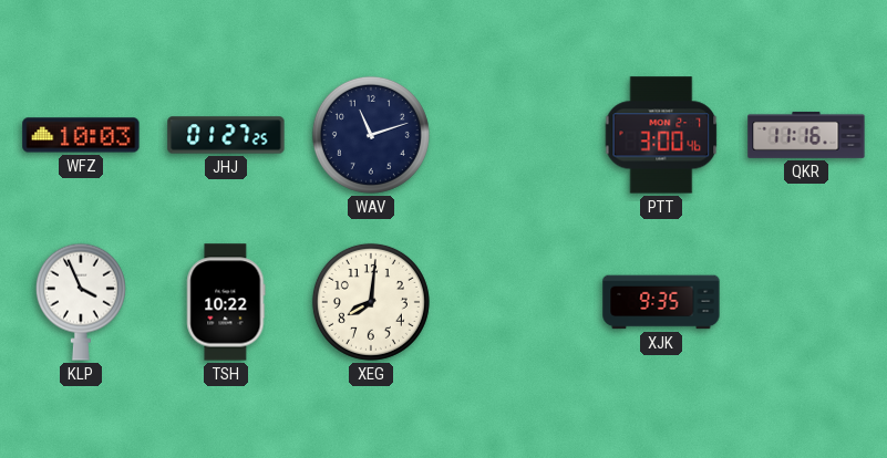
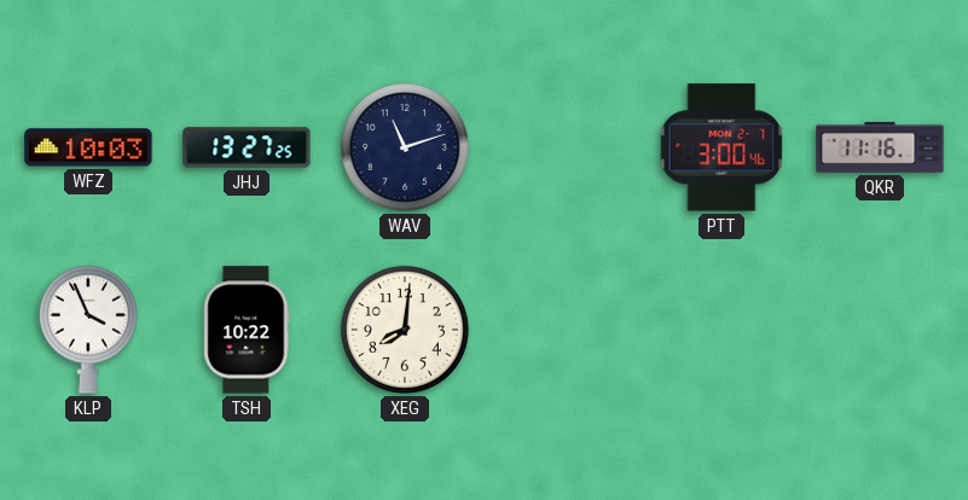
JHJ: 01:27 -> 13:27 (247, 147)
XJK: 9:35 -> none (661, 302)
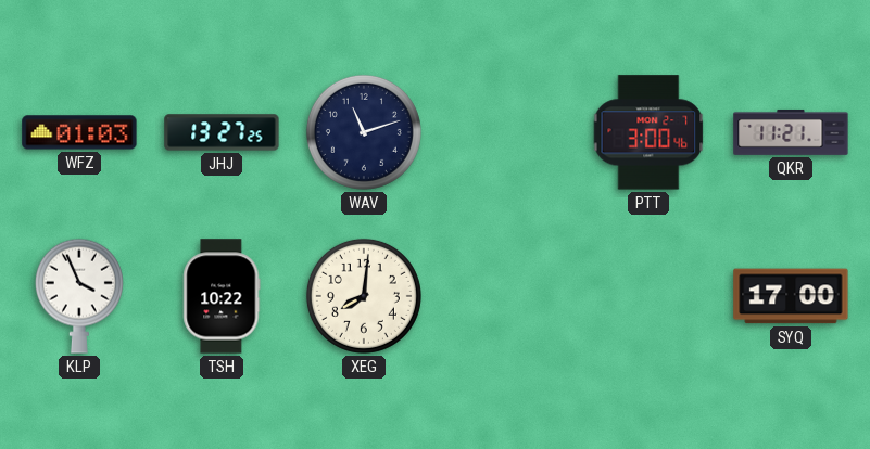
WFZ: 10:03 -> 01:03 (79, 132)
QKR: 11:16 -> 11:21 (791, 132)
SYQ: none -> 17:00 (791, 296)
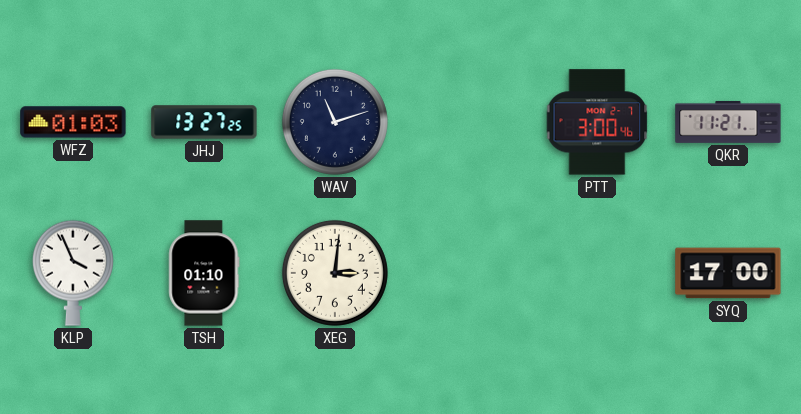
TSH: 10:22 -> 01:10 (204, 273)
XEG: 8:01 -> 3:01 (335, 273)
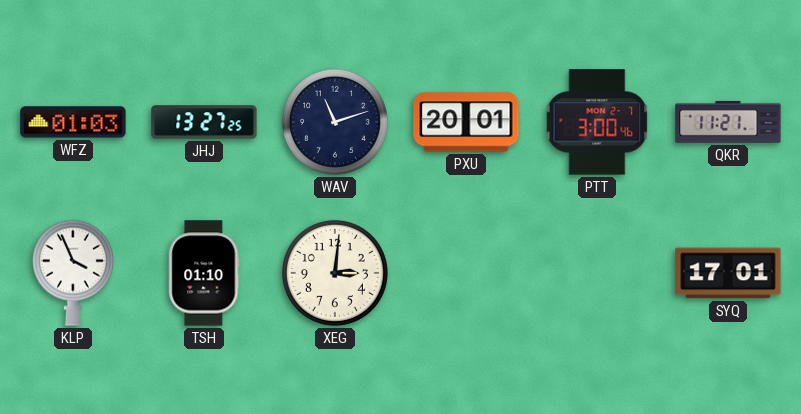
PXU: none -> 20:01 (466, 122)
SYQ: 17:00 -> 17:01 (728, 273)
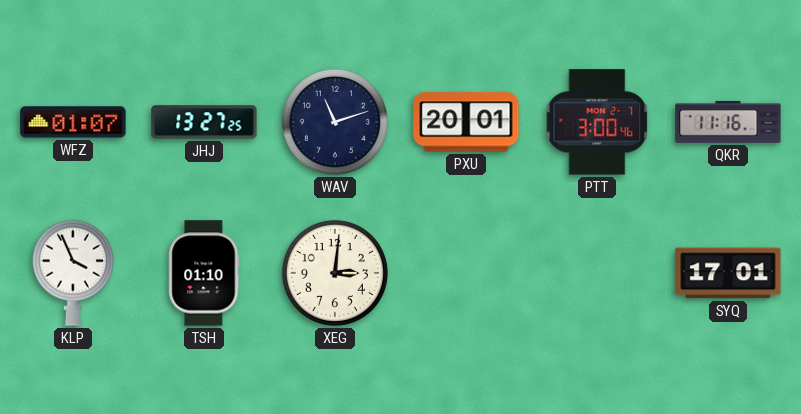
WFZ: 01:03 -> 01:07 (73, 122)
QKR: 11:21 -> 11:16 (728, 122)
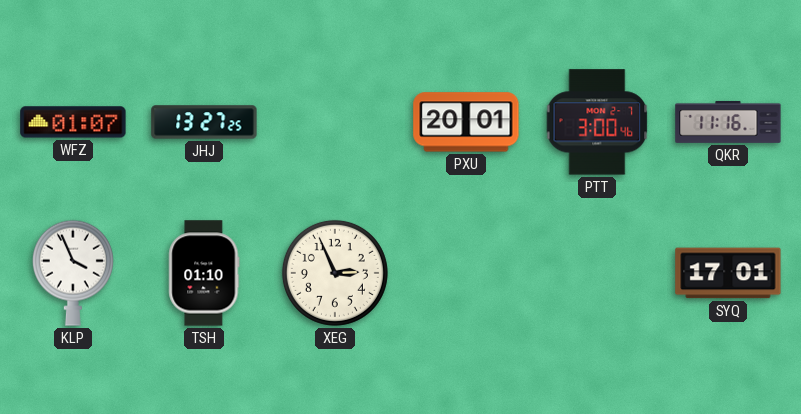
WAV: 11:12 -> none (335, 122)
XEG: 3:01 -> 2:56 (335, 273)
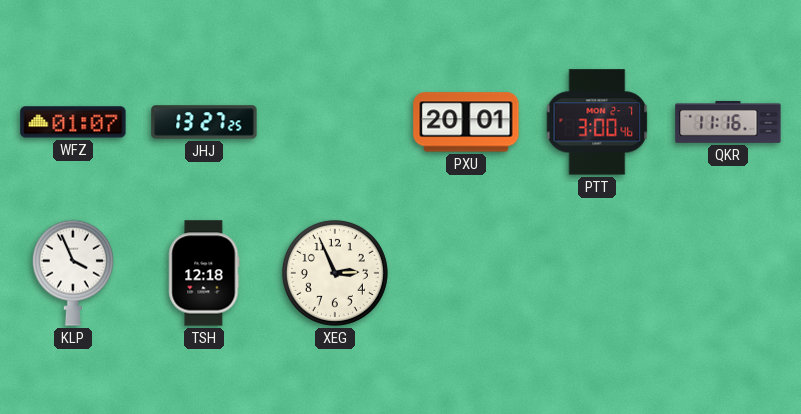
TSH: 01:10 -> 12:18 (204, 273)
SYQ: 17:01 -> none (728, 273)
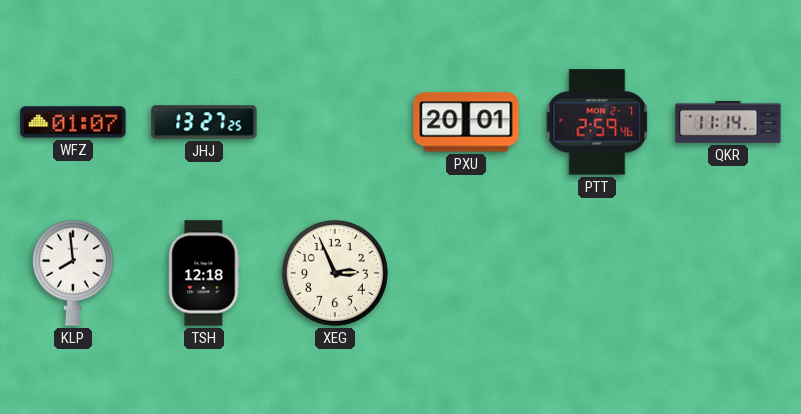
PTT: 3:00 -> 2:59 (597, 122)
QKR: 11:16 -> 11:14 (728, 122)
KLP: 3:56 -> 7:59 (73, 273)
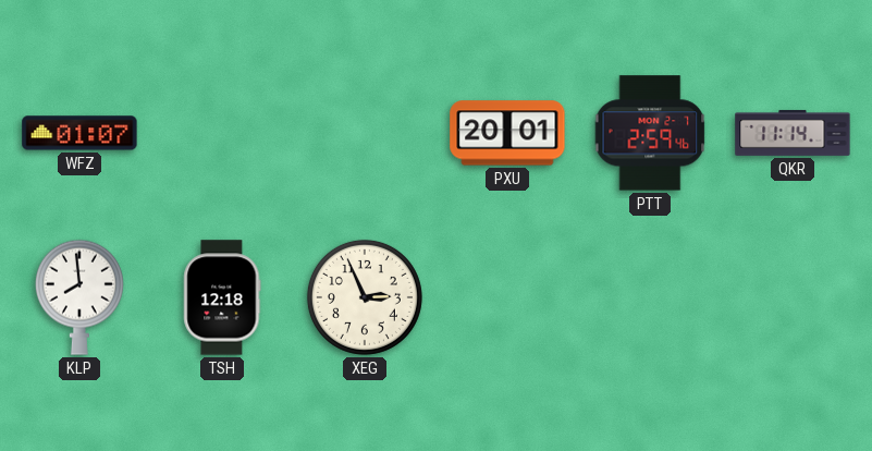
JHJ: 13:27 -> none (204, 122)
